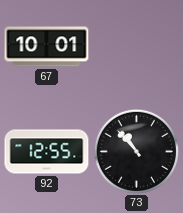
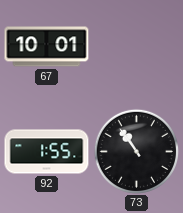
92: 12:55 -> 1:55 (47, 152)
73: 10:53 -> 10:54 (136, 151)
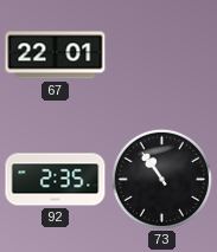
67: 10:01 -> 22:01 (56, 56)
92: 1:55 -> 2:35 (56, 180)
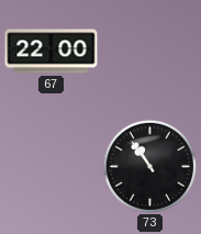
67: 22:01 -> 22:00 (52, 52)
92: 2:35 -> none (56, 180)
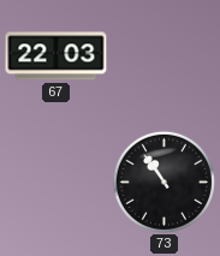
67: 22:00 -> 22:03 (57, 56)
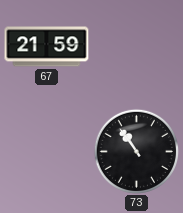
67: 22:03 -> 21:59 (47, 47)
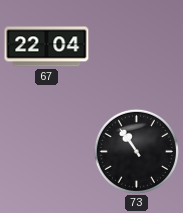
67: 21:59 -> 22:04 (47, 47)
